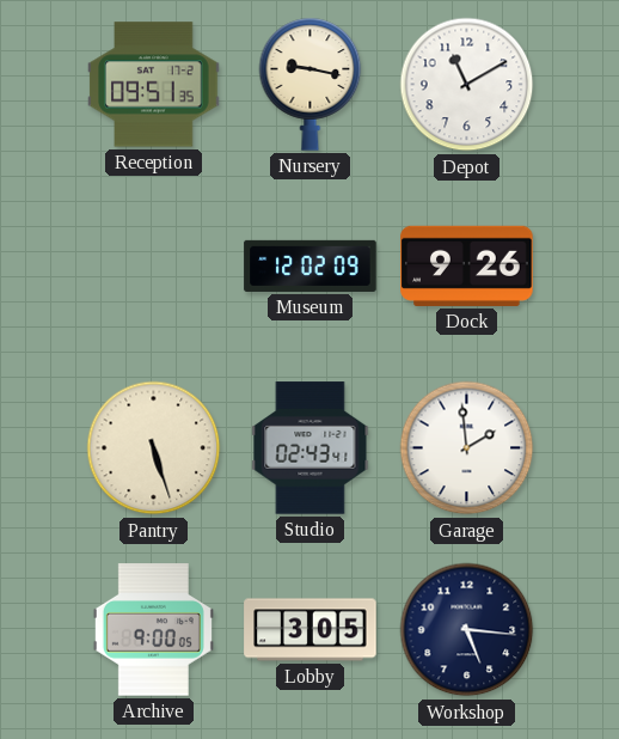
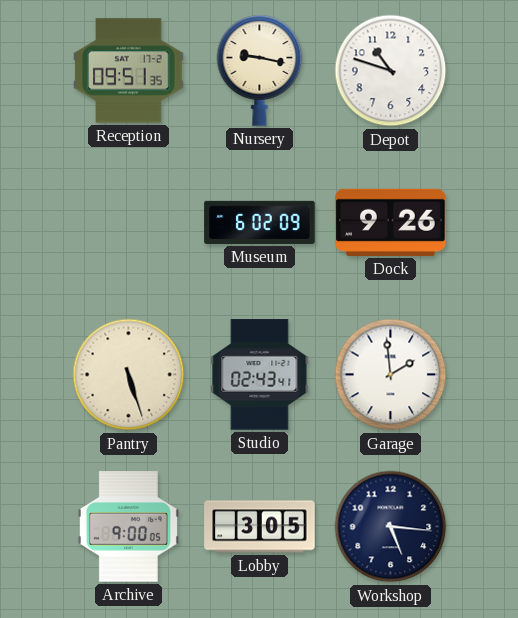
Depot: 11:10 -> 10:48 (391, 71)
Museum: 12:02 -> 6:02 (260, 222)
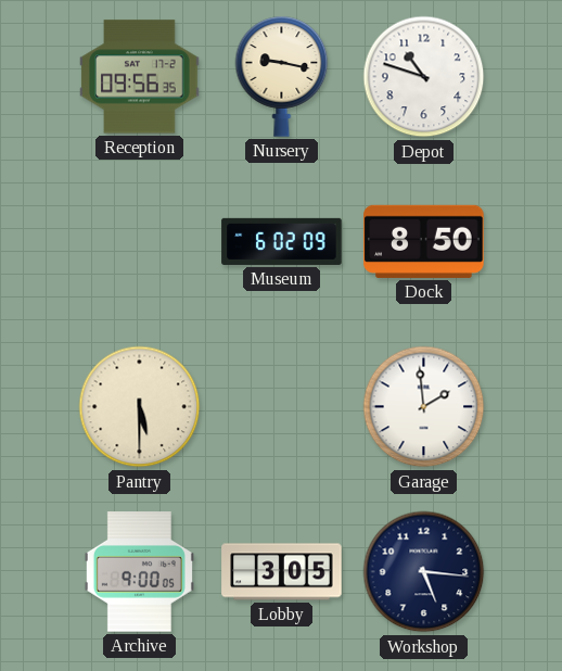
Reception: 09:51 -> 09:56 (140, 77)
Dock: 9:26 -> 8:50 (424, 241)
Pantry: 5:27 -> 5:30 (140, 407)
Studio: 02:43 -> none (260, 375)
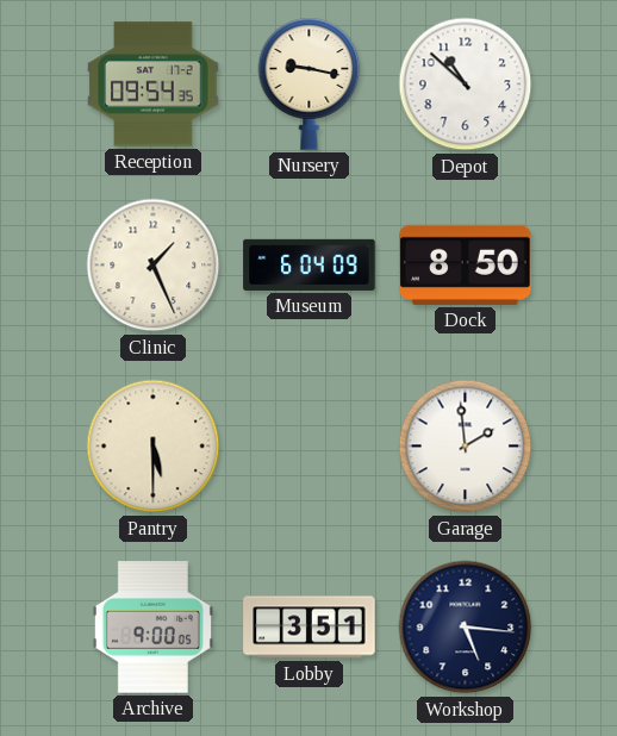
Reception: 09:56 -> 09:54 (154, 85)
Depot: 10:48 -> 10:52 (466, 85)
Clinic: none -> 1:26 (154, 266)
Museum: 6:02 -> 6:04 (310, 264)
Lobby: 3:05 -> 3:51 (310, 628)
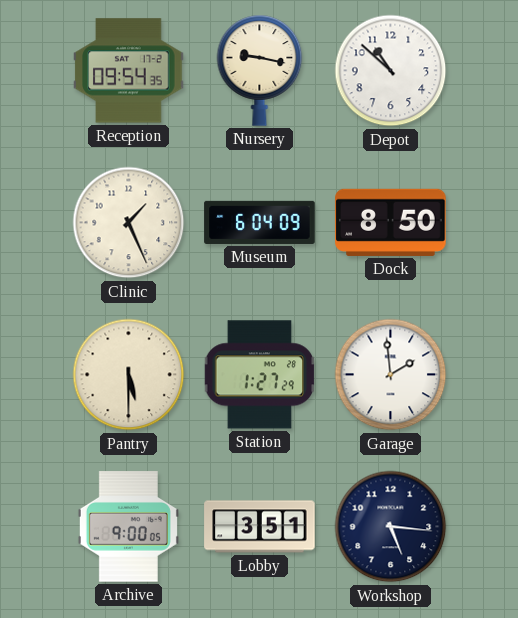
Station: none -> 1:27 (260, 375)
